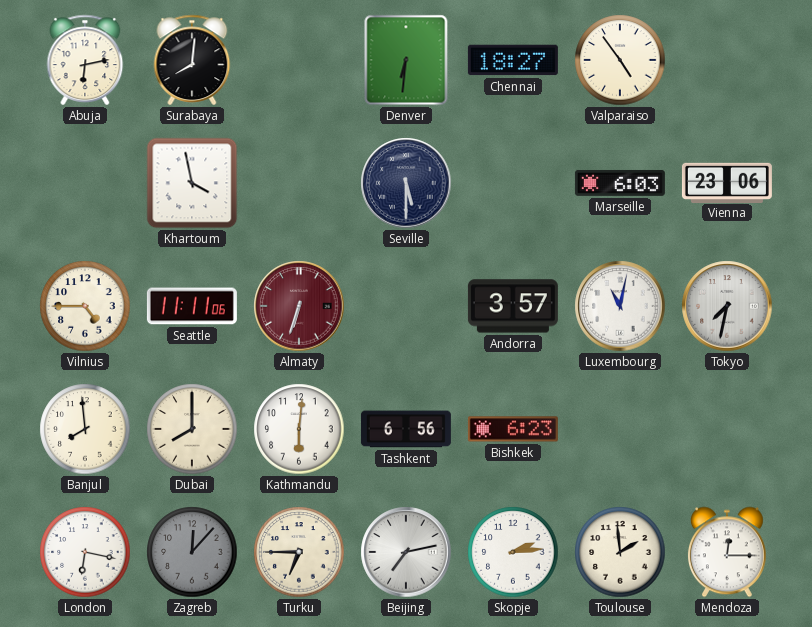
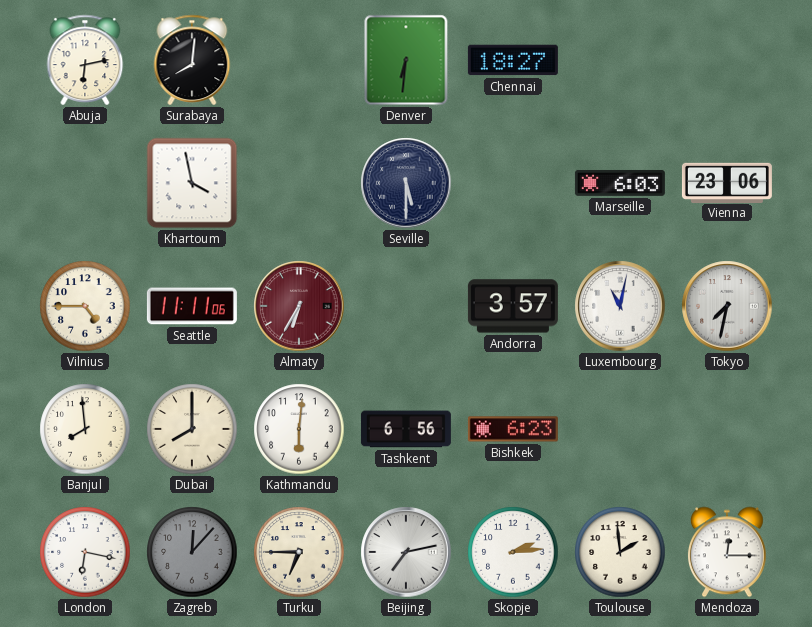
Valparaiso: 4:54 -> none (620, 60)
Almaty: 6:33 -> 6:35 (299, 306)
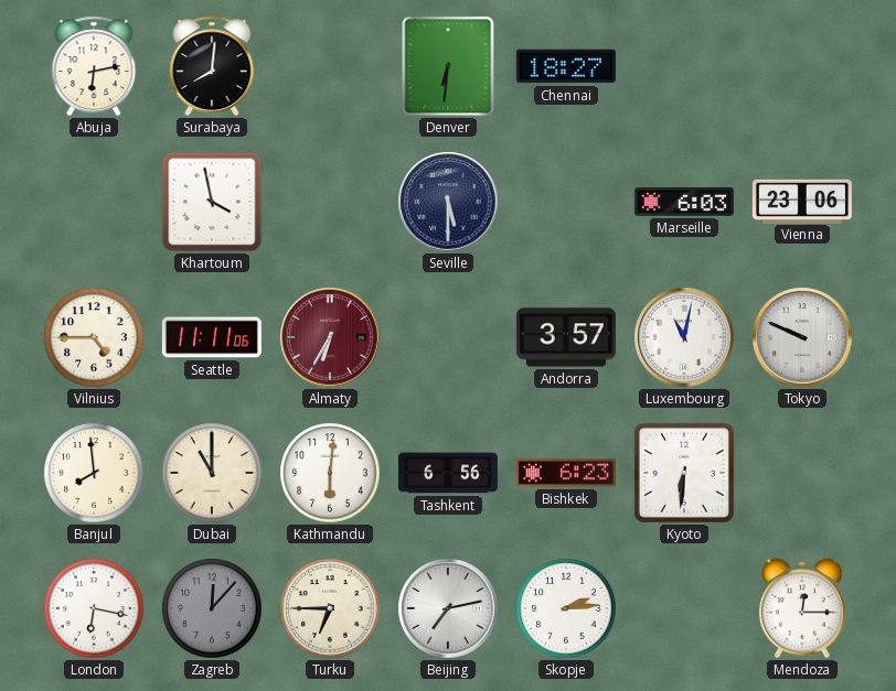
Tokyo: 7:32 -> 9:49 (802, 337)
Dubai: 8:00 -> 11:00 (212, 473)
Kyoto: none -> 6:31 (684, 473)
Toulouse: 1:59 -> none (620, 552)
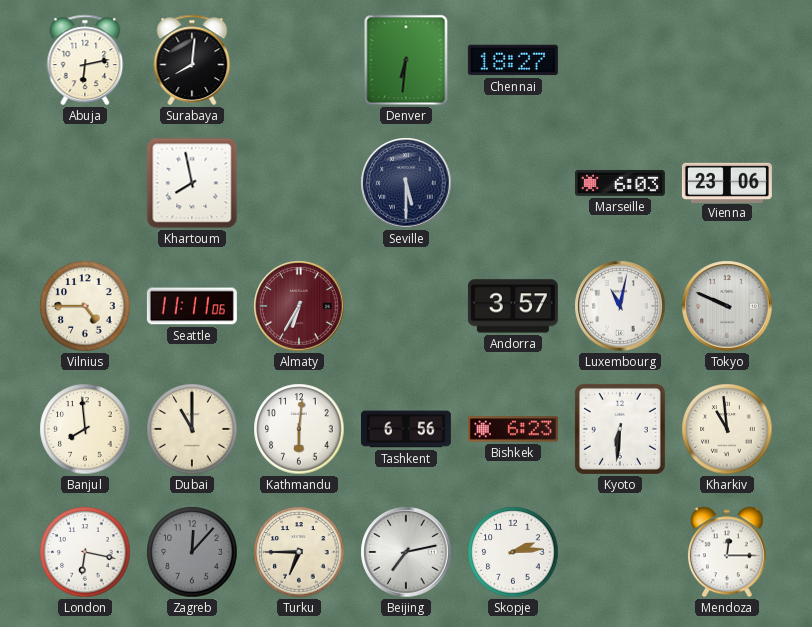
Khartoum: 3:58 -> 7:58 (192, 183)
Kharkiv: none -> 10:59 (727, 429)
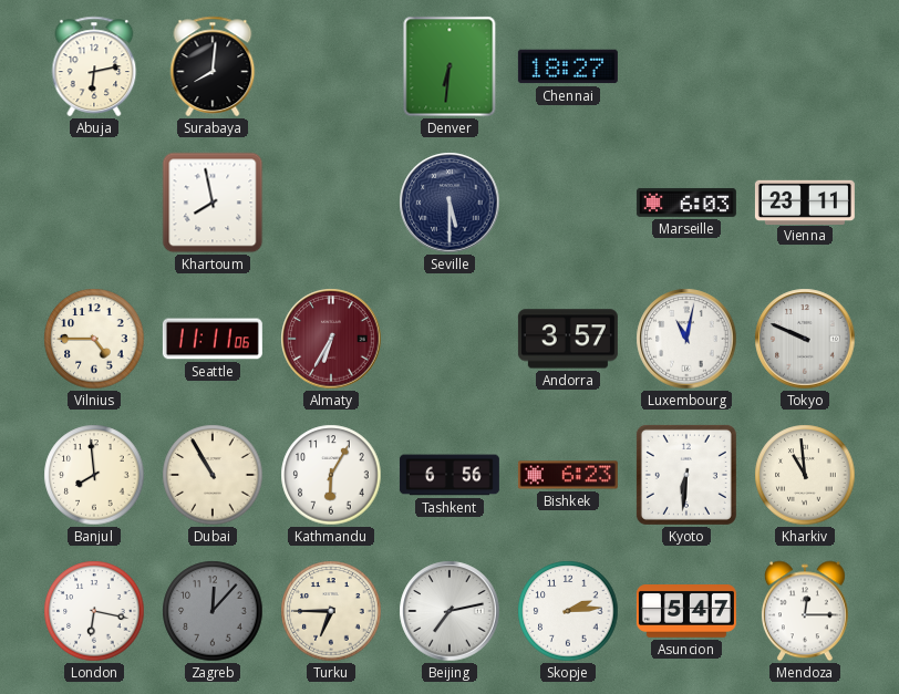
Vienna: 23:06 -> 23:11 (805, 201)
Dubai: 11:00 -> 10:55 (213, 475)
Kathmandu: 6:01 -> 6:05 (331, 475)
Asuncion: none -> 5:47 (686, 612)
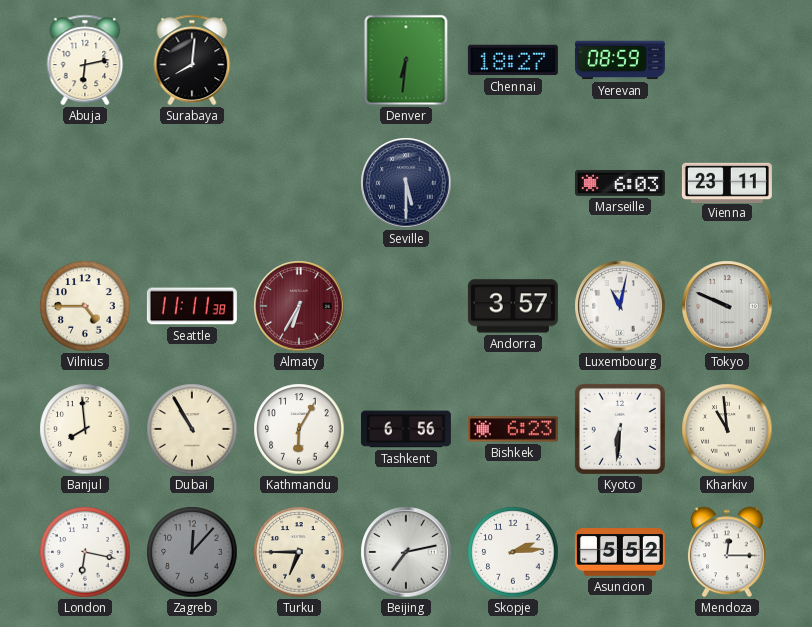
Yerevan: none -> 08:59 (620, 60)
Khartoum: 7:58 -> none (213, 203)
Seattle: 11:11:06 -> 11:11:38 (192, 306)
Asuncion: 5:47 -> 5:52 (620, 553)
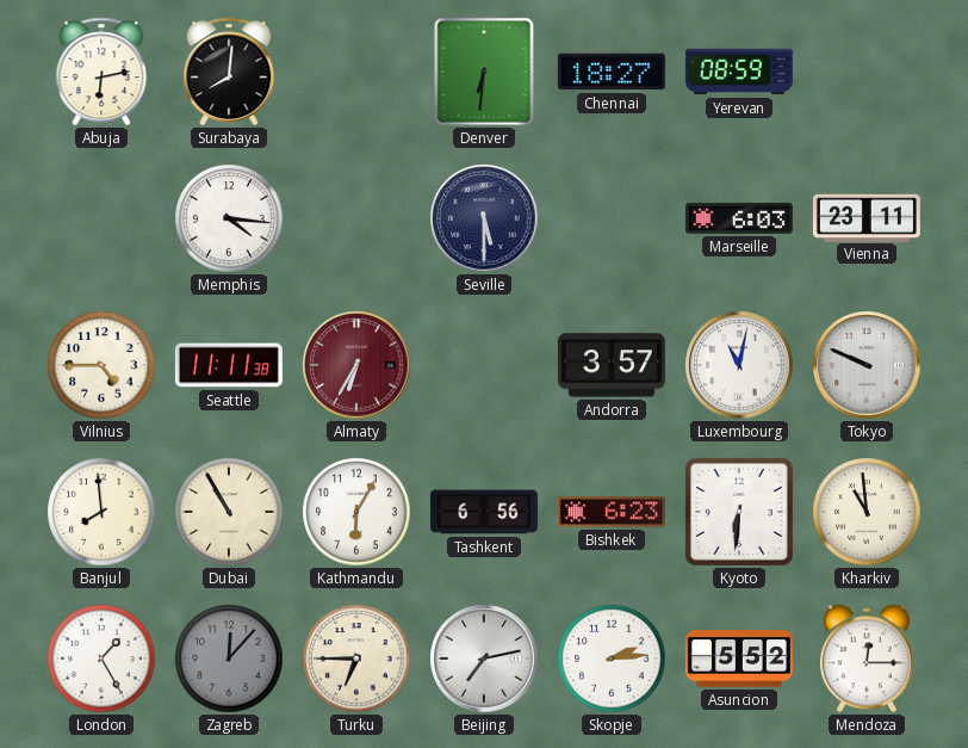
Memphis: none -> 4:16 (229, 218)
London: 6:17 -> 1:25 (101, 659)
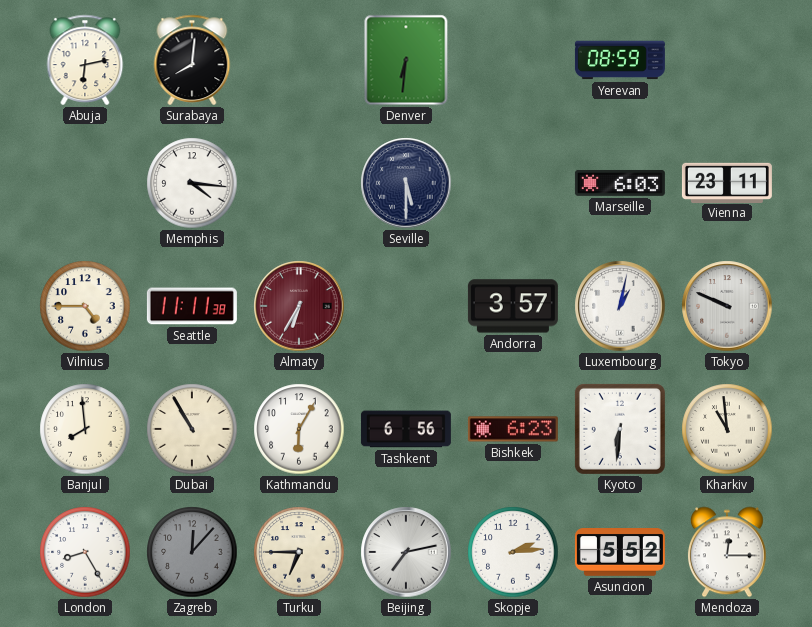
Chennai: 18:27 -> none (612, 72)
Luxembourg: 11:02 -> 1:02 (620, 306)
London: 1:25 -> 8:25 (85, 552)
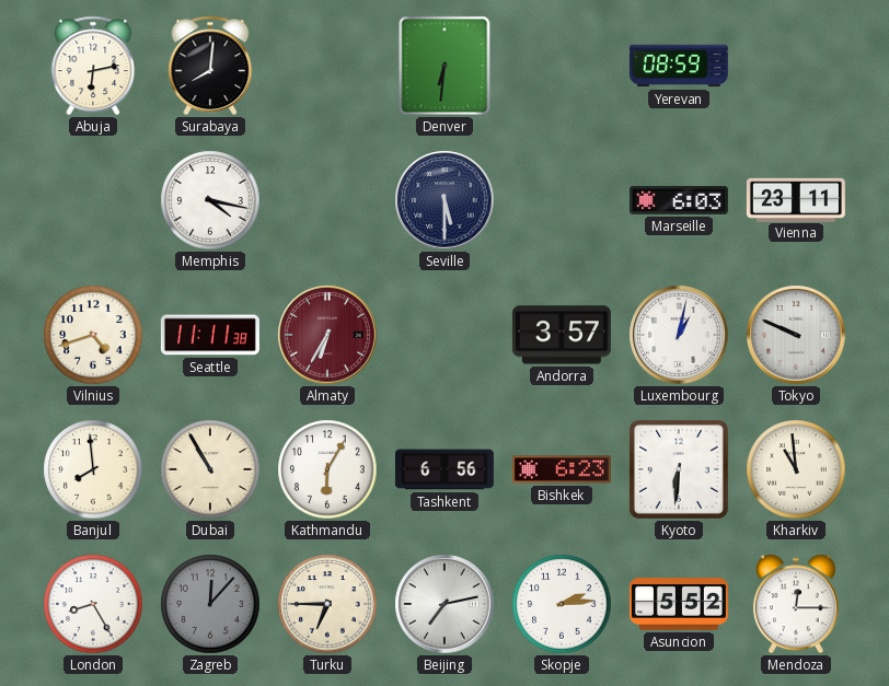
Memphis: 4:16 -> 4:17 (210, 200)
Vilnius: 4:45 -> 4:42 (93, 335)
